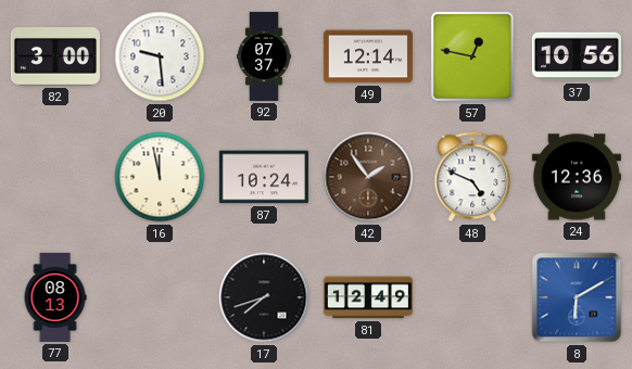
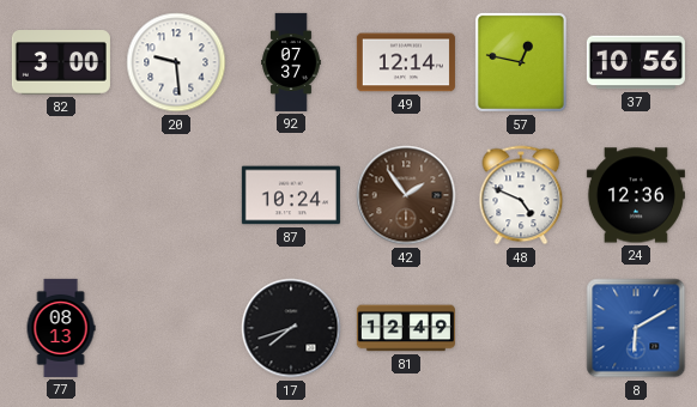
16: 11:58 -> none (160, 177)
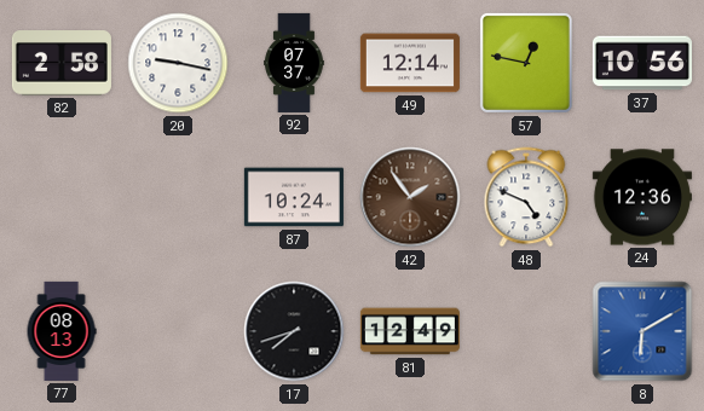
82: 3:00 -> 2:58 (62, 63)
20: 9:29 -> 9:17 (178, 63)
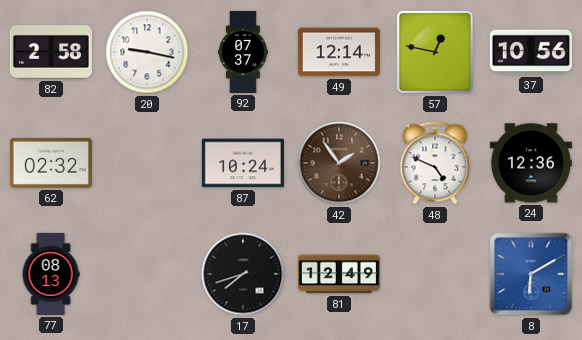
62: none -> 02:32 (51, 163)
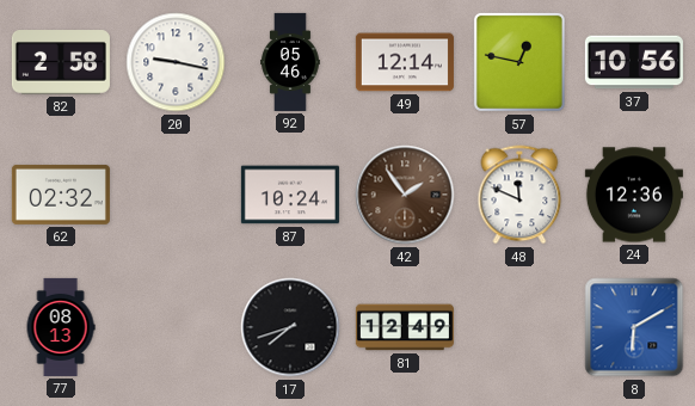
92: 07:37 -> 05:46 (290, 62)
48: 4:49 -> 11:49 (519, 195)
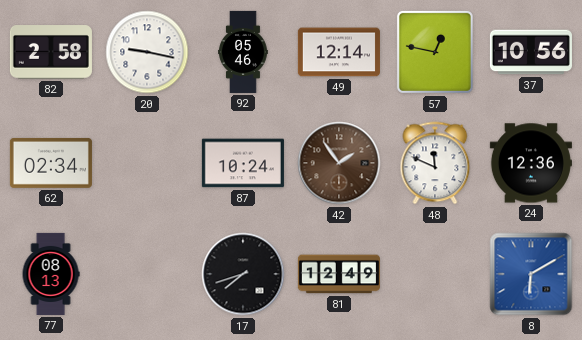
62: 02:32 -> 02:34 (51, 163)
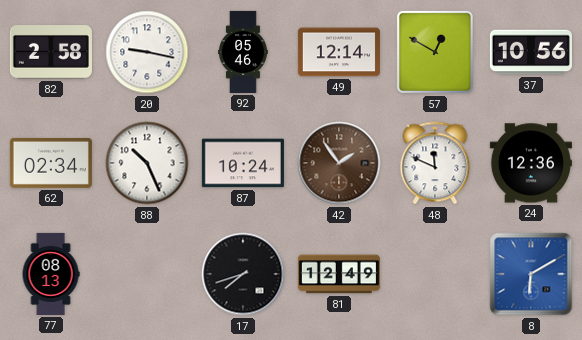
57: 12:47 -> 12:50 (435, 52)
88: none -> 10:26 (147, 163)
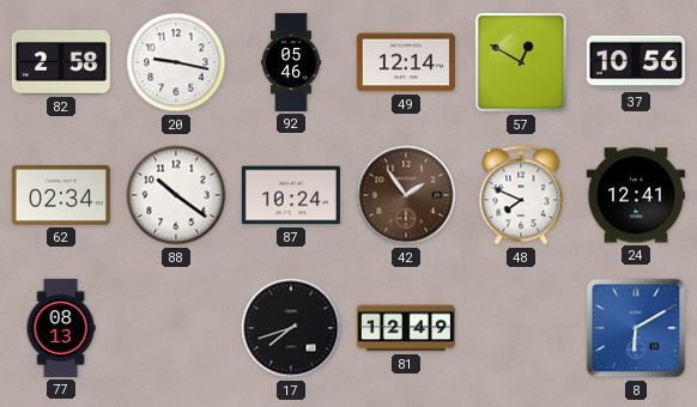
88: 10:26 -> 10:21 (176, 195)
48: 11:49 -> 7:49 (521, 195)
24: 12:36 -> 12:41 (636, 195)
